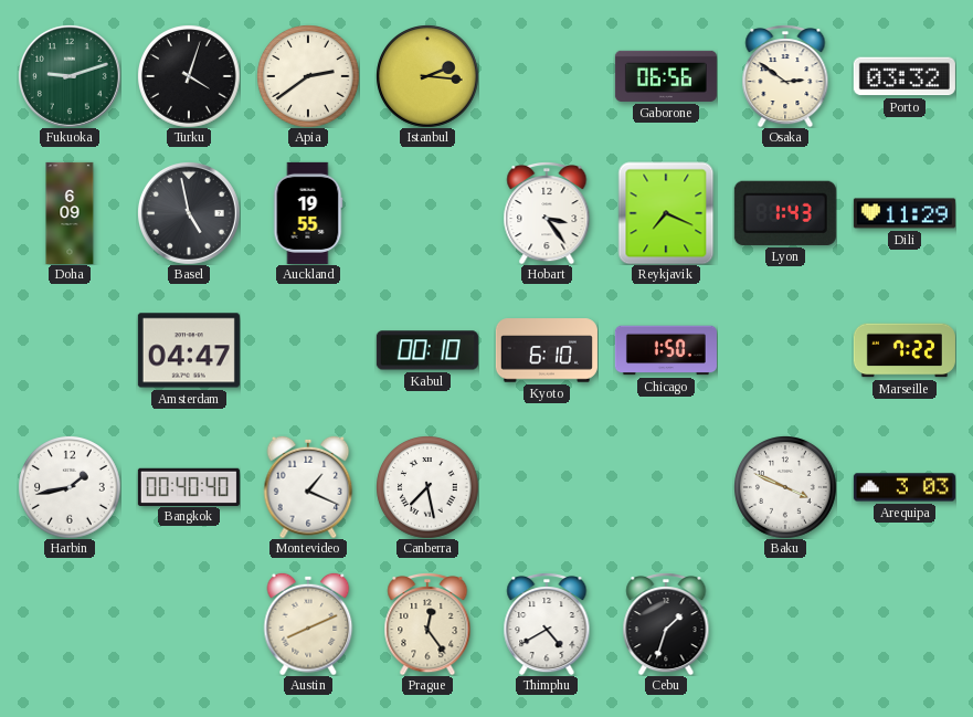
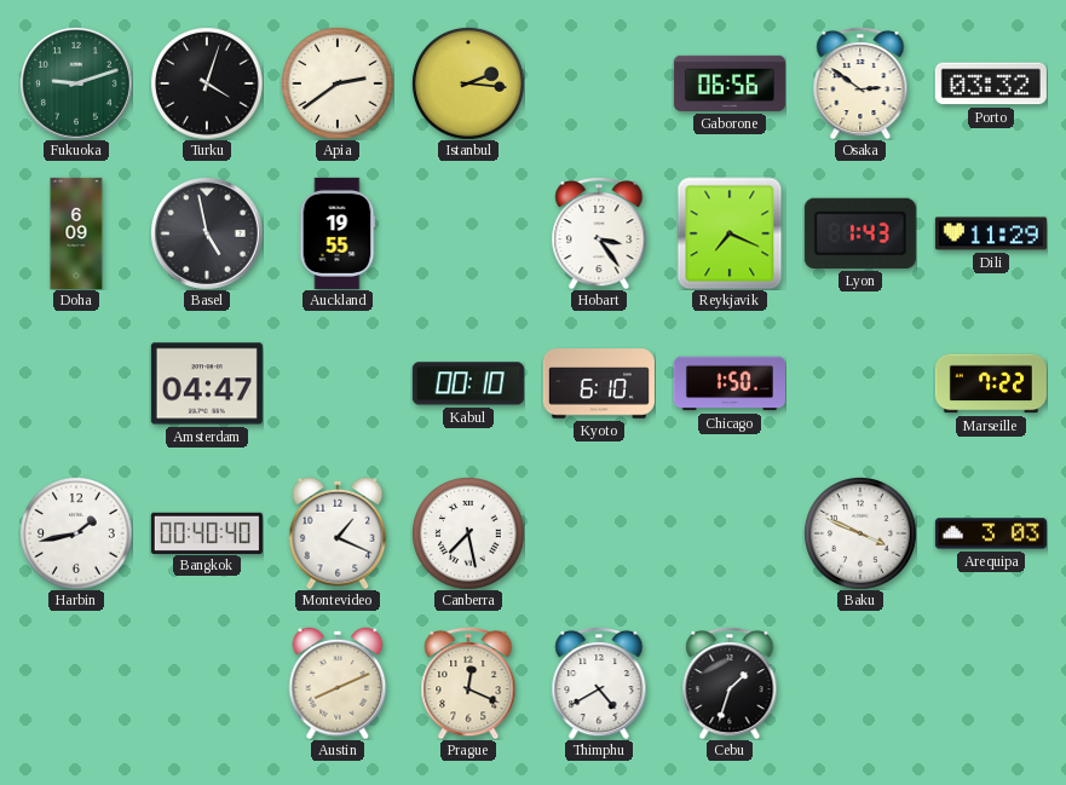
Prague: 12:24 -> 12:19 (468, 683)
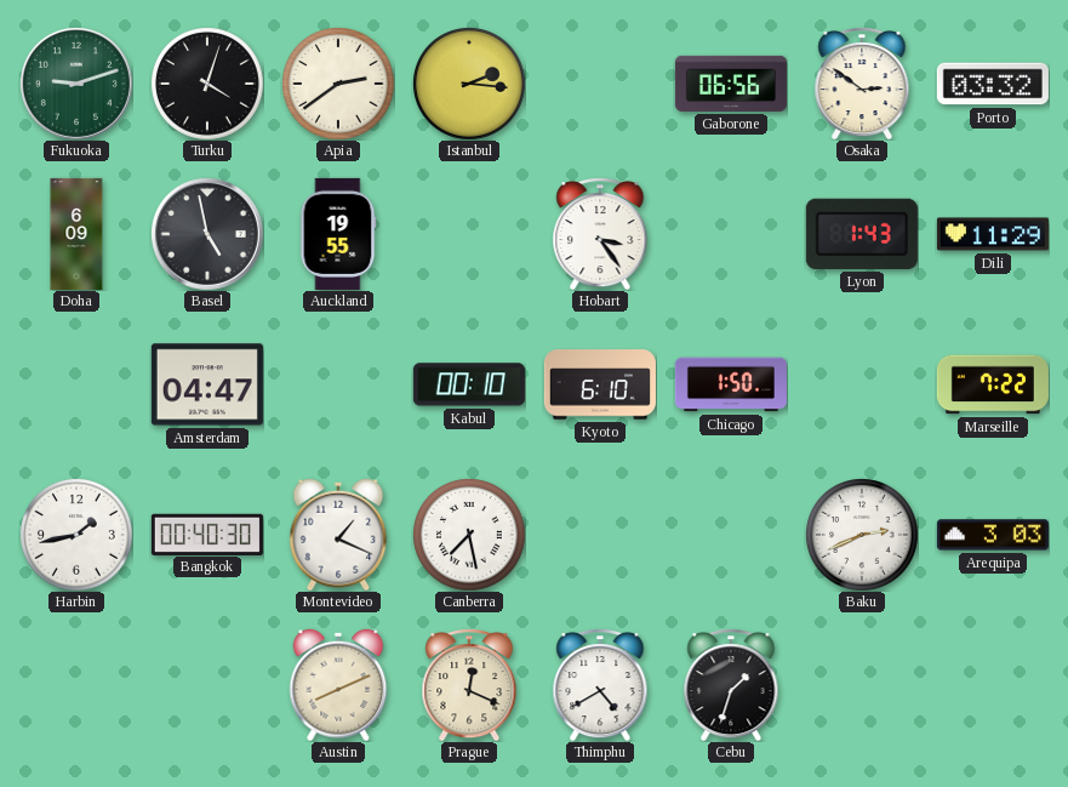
Reykjavik: 7:19 -> none (730, 233)
Bangkok: 00:40:40 -> 00:40:30 (207, 534)
Baku: 3:49 -> 2:41 (862, 535)
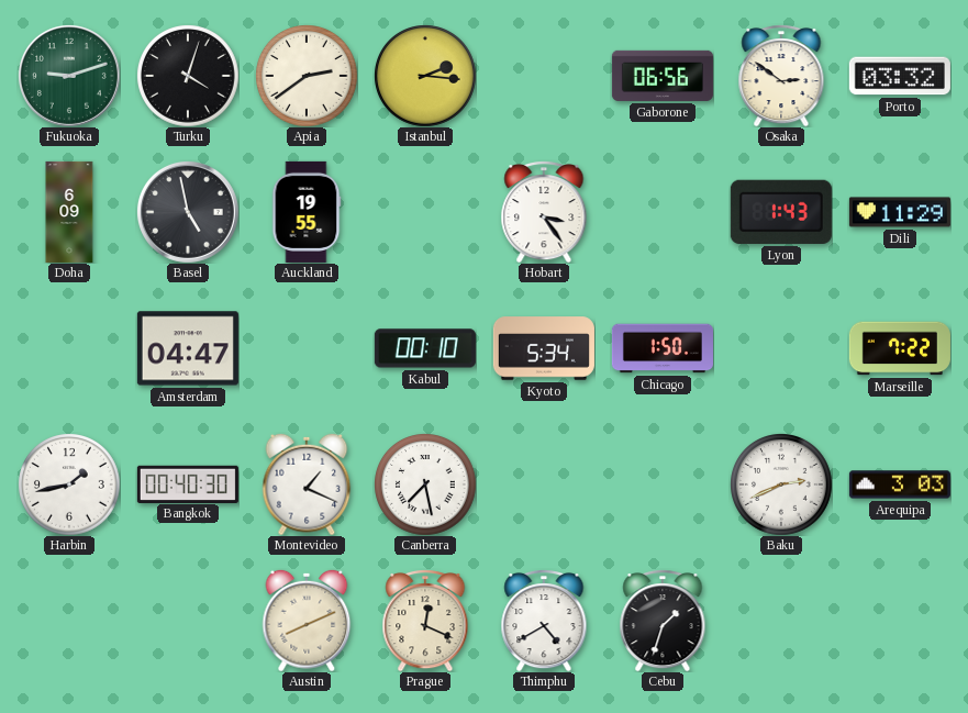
Kyoto: 6:10 -> 5:34 (544, 348)
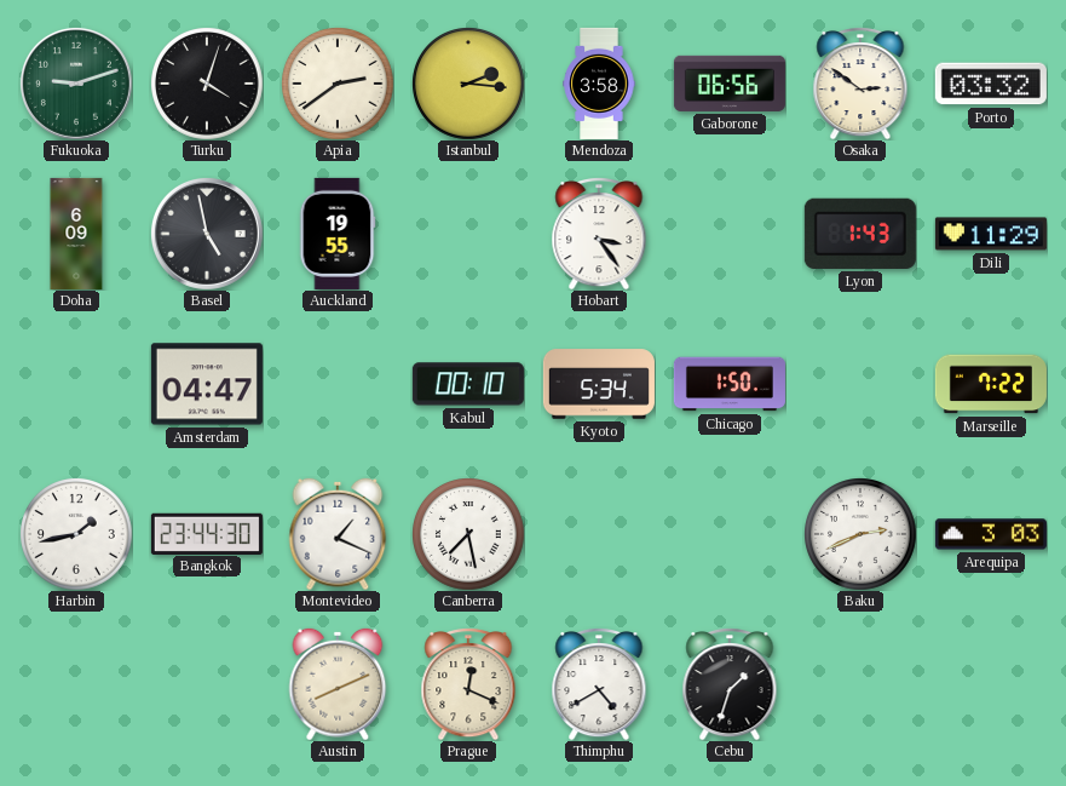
Mendoza: none -> 3:58 (599, 84)
Bangkok: 00:40 -> 23:44 (207, 533)
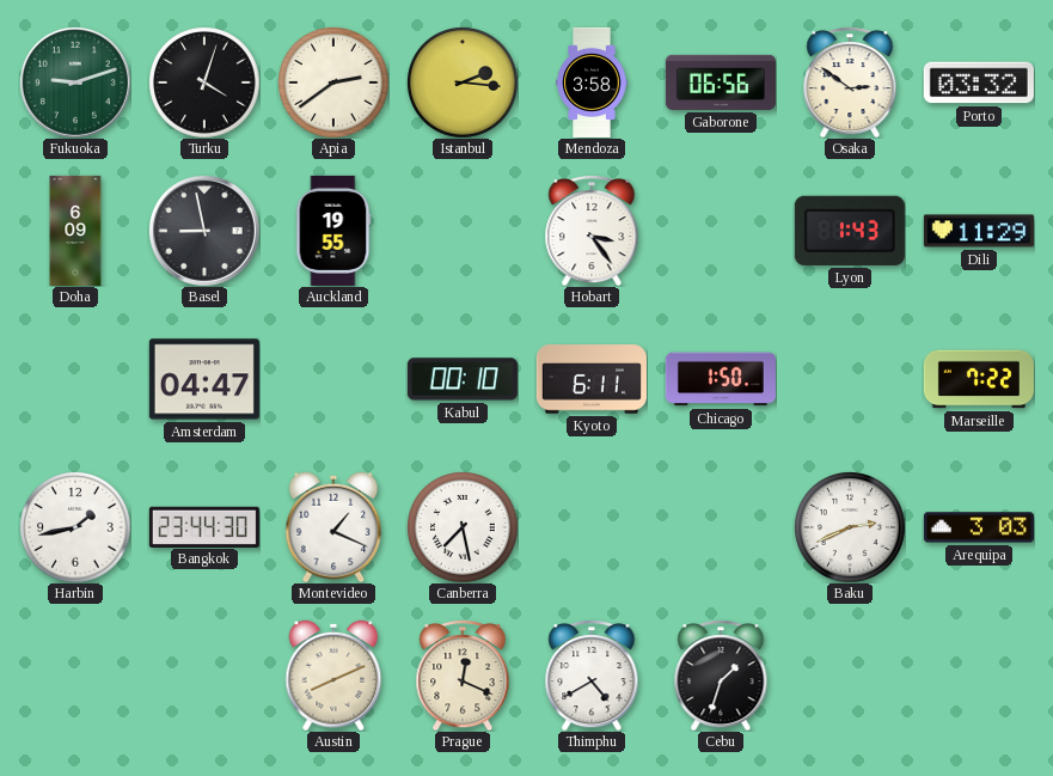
Basel: 4:58 -> 8:58 (204, 231)
Kyoto: 5:34 -> 6:11 (592, 379)
